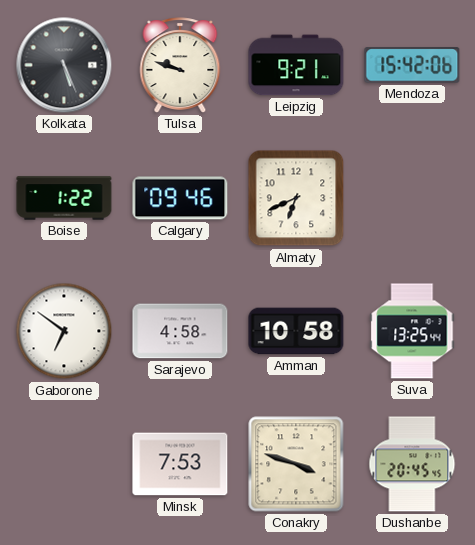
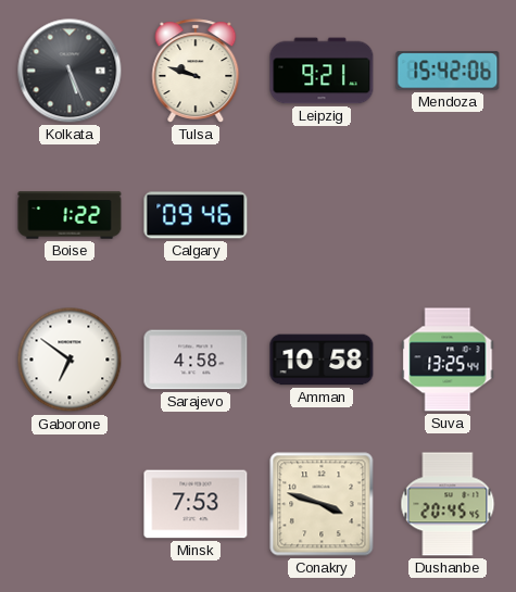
Almaty: 6:41 -> none (296, 198)
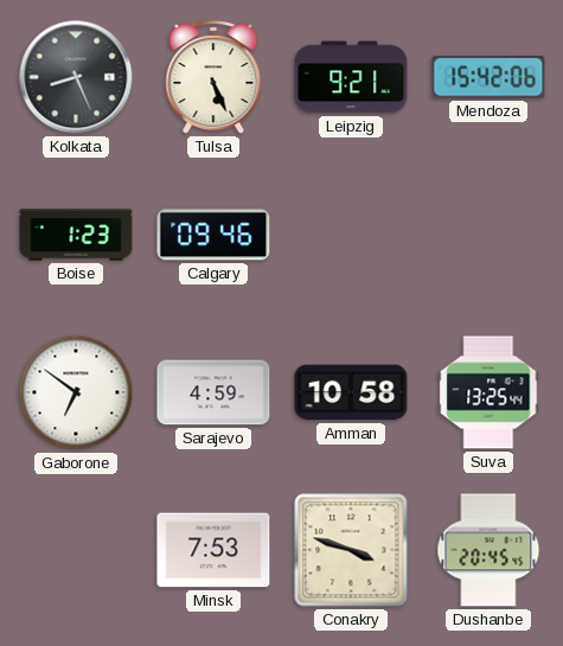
Kolkata: 5:26 -> 8:26 (76, 77)
Tulsa: 9:48 -> 5:26 (213, 77)
Boise: 1:22 -> 1:23 (76, 235)
Sarajevo: 4:58 -> 4:59 (213, 392)
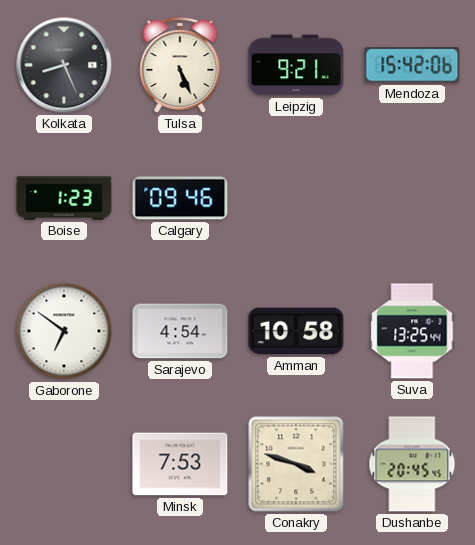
Sarajevo: 4:59 -> 4:54 (180, 331)
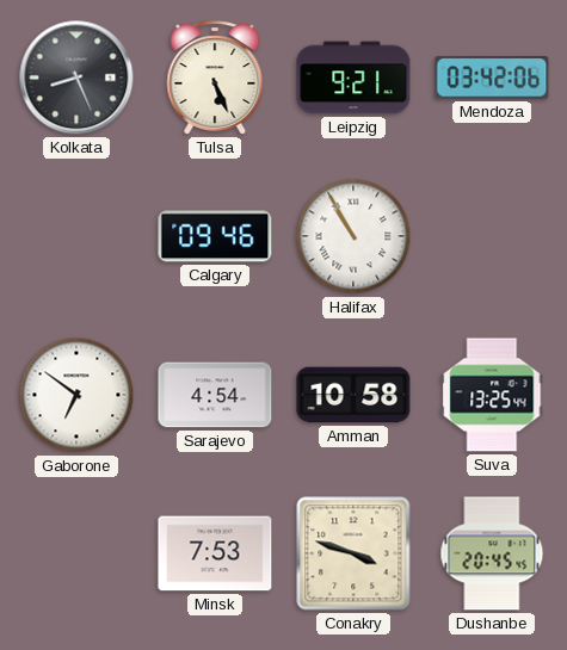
Mendoza: 15:42 -> 03:42 (492, 78)
Boise: 1:23 -> none (64, 198)
Halifax: none -> 10:55 (353, 236)
